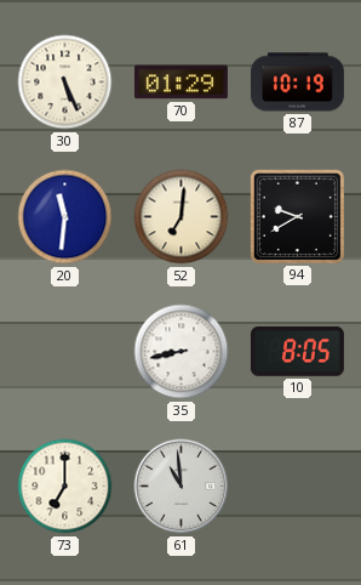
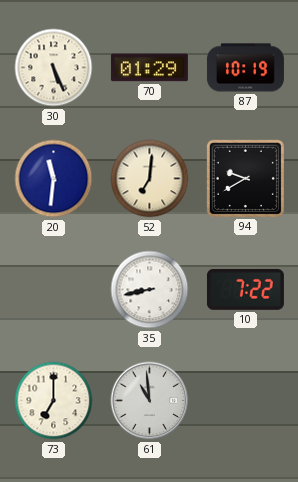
10: 8:05 -> 7:22 (245, 290)
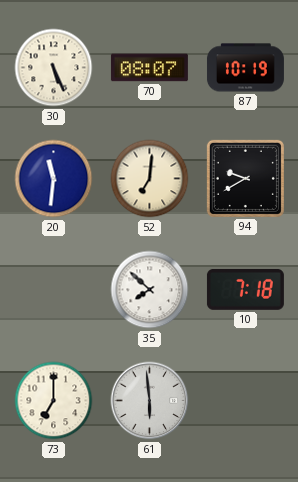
70: 01:29 -> 08:07 (149, 68)
35: 8:43 -> 7:52 (150, 290)
10: 7:22 -> 7:18 (245, 290)
61: 10:59 -> 5:59 (150, 401)
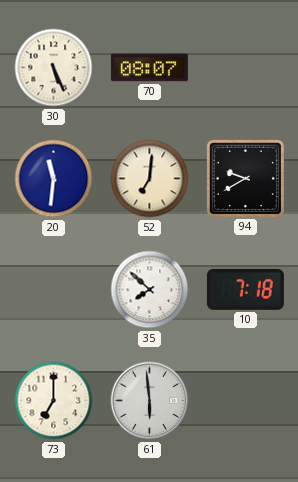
87: 10:19 -> none (245, 68)
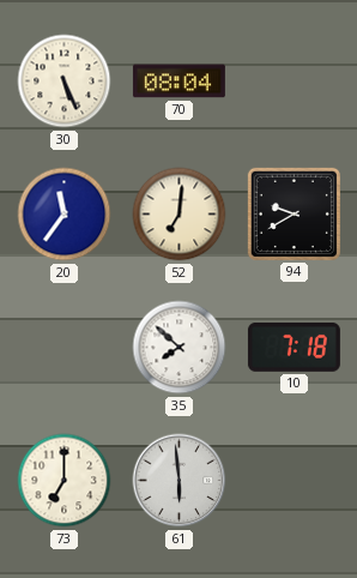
70: 08:07 -> 08:04 (179, 82)
20: 11:31 -> 11:36 (65, 215)
